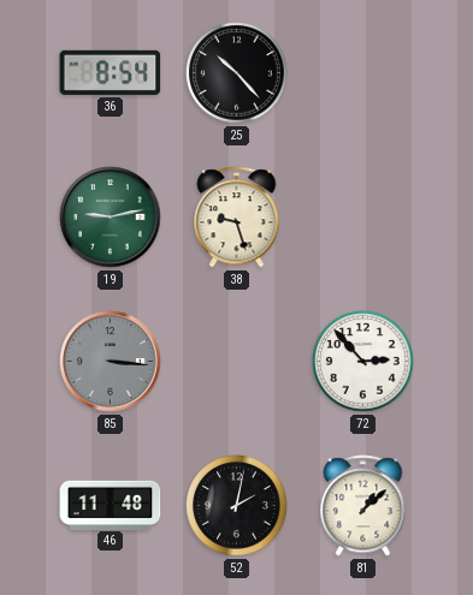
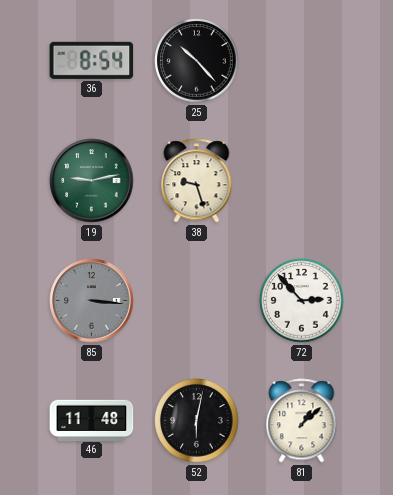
52: 2:02 -> 6:02 (197, 421)
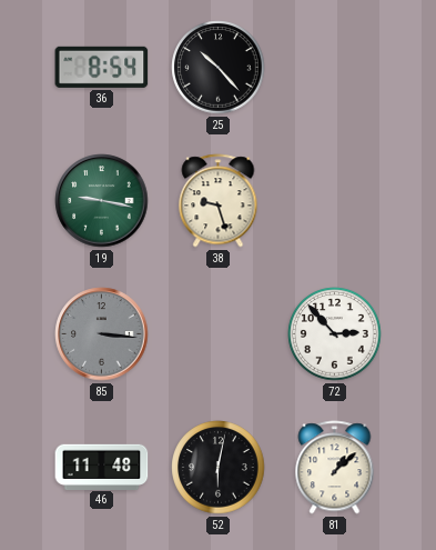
19: 9:13 -> 9:17 (102, 201)
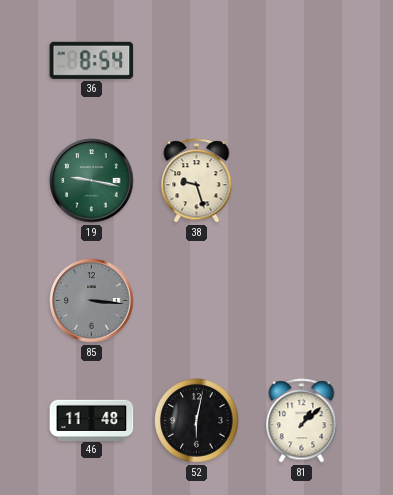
25: 10:23 -> none (219, 68)
72: 2:53 -> none (335, 334)
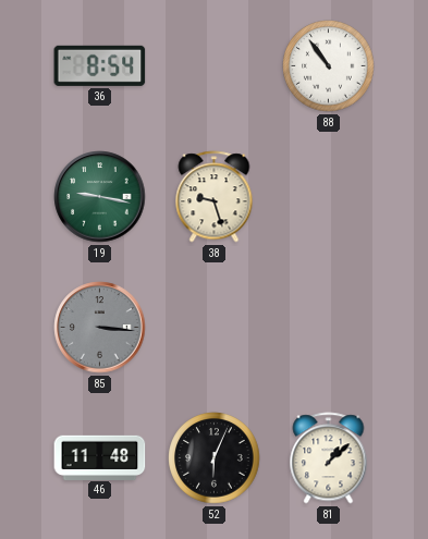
88: none -> 10:54 (329, 66)
52: 6:02 -> 6:04 (215, 458)
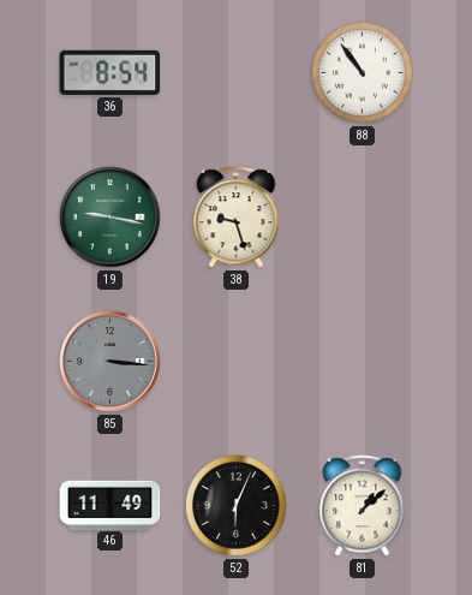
46: 11:48 -> 11:49 (110, 505)
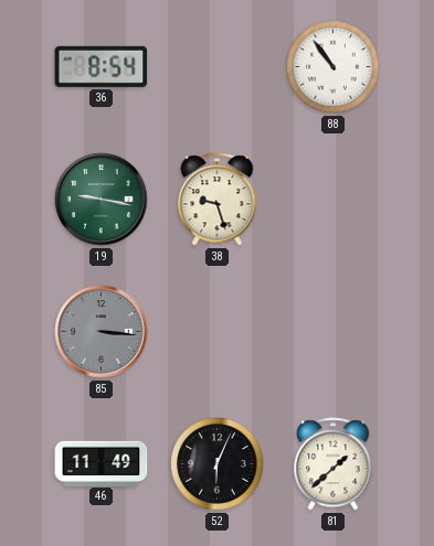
81: 1:08 -> 1:38 (334, 464)
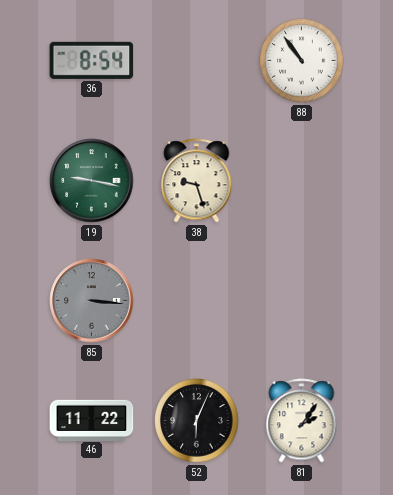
46: 11:49 -> 11:22 (92, 420)
81: 1:38 -> 2:06 (302, 421)
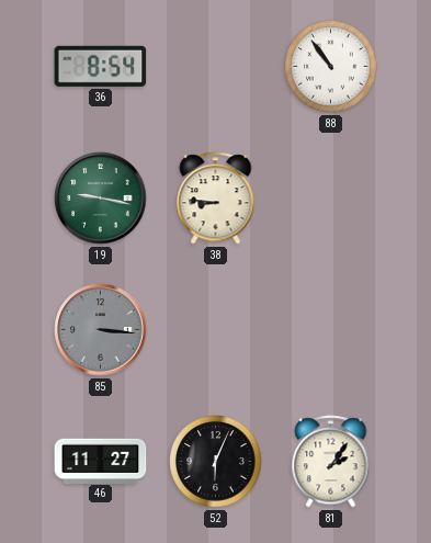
38: 9:27 -> 8:46 (216, 199)
46: 11:22 -> 11:27 (101, 461)
